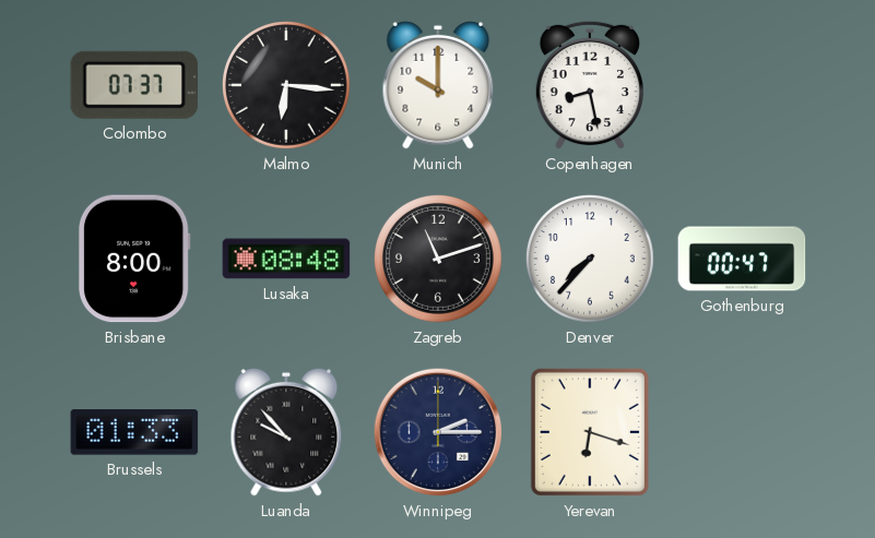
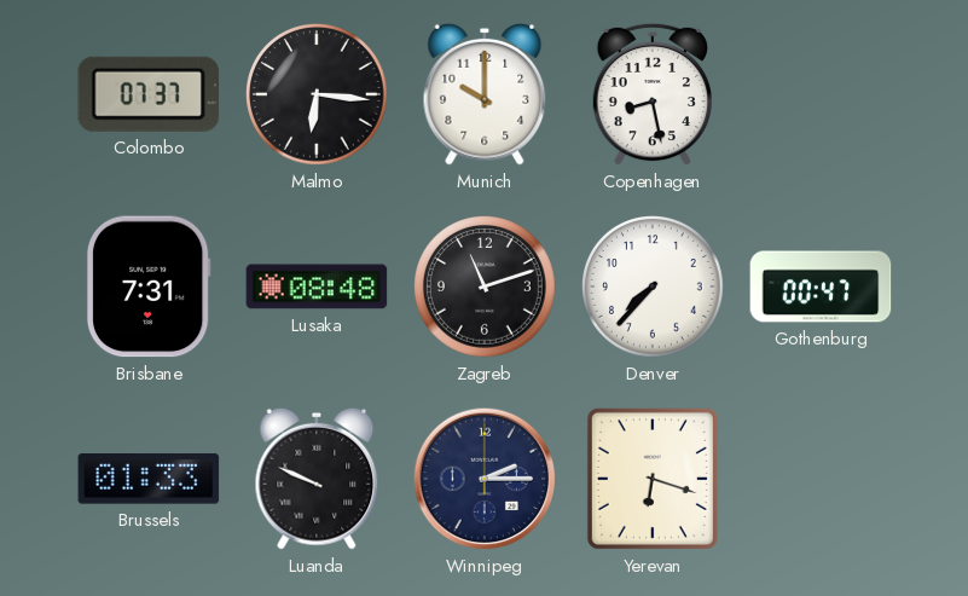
Brisbane: 8:00 -> 7:31 (149, 287)
Luanda: 9:53 -> 9:49 (317, 479)
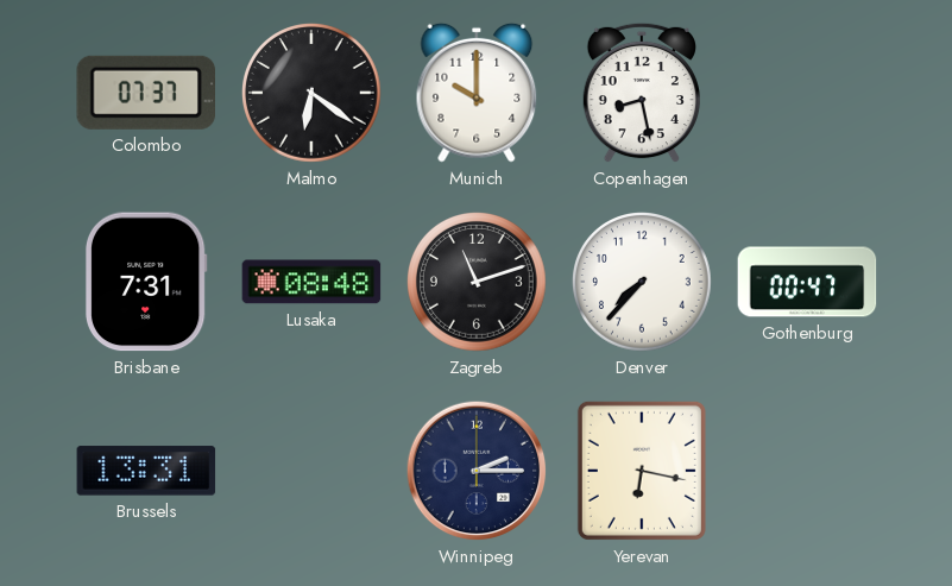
Malmo: 6:16 -> 6:21 (313, 94)
Brussels: 01:33 -> 13:31 (146, 471)
Luanda: 9:49 -> none (317, 479)
Yerevan: 6:18 -> 6:17 (642, 471)
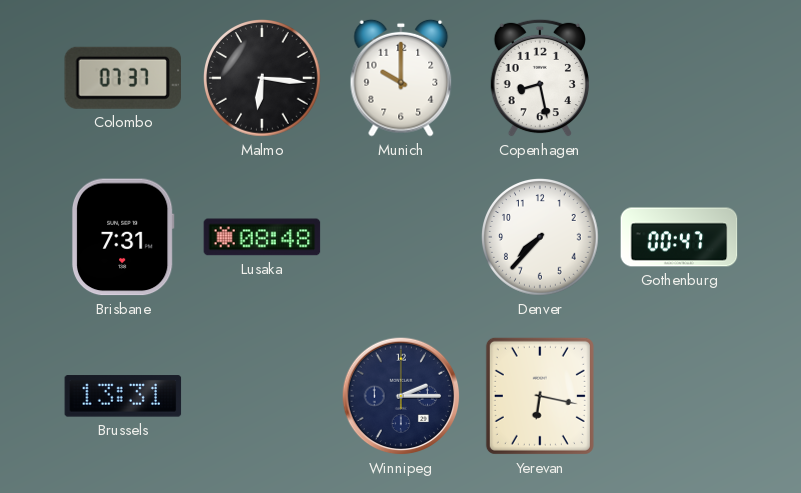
Malmo: 6:21 -> 6:16 (263, 79)
Zagreb: 11:12 -> none (478, 283)
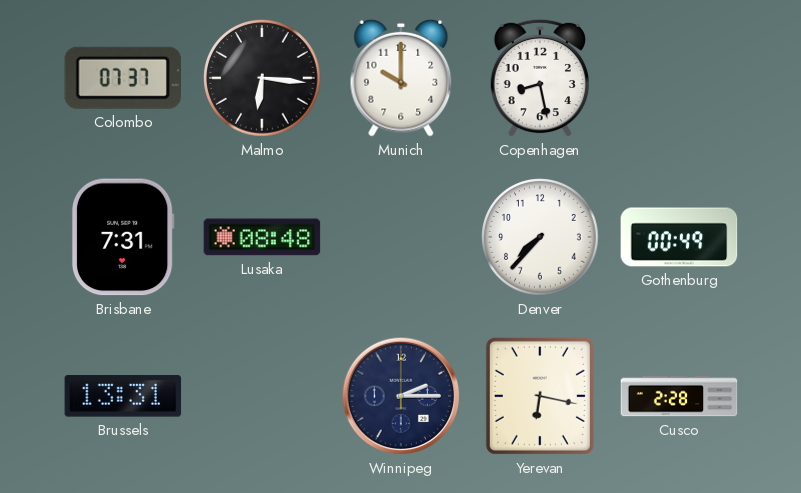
Gothenburg: 00:47 -> 00:49 (679, 237)
Cusco: none -> 2:28 (679, 396)
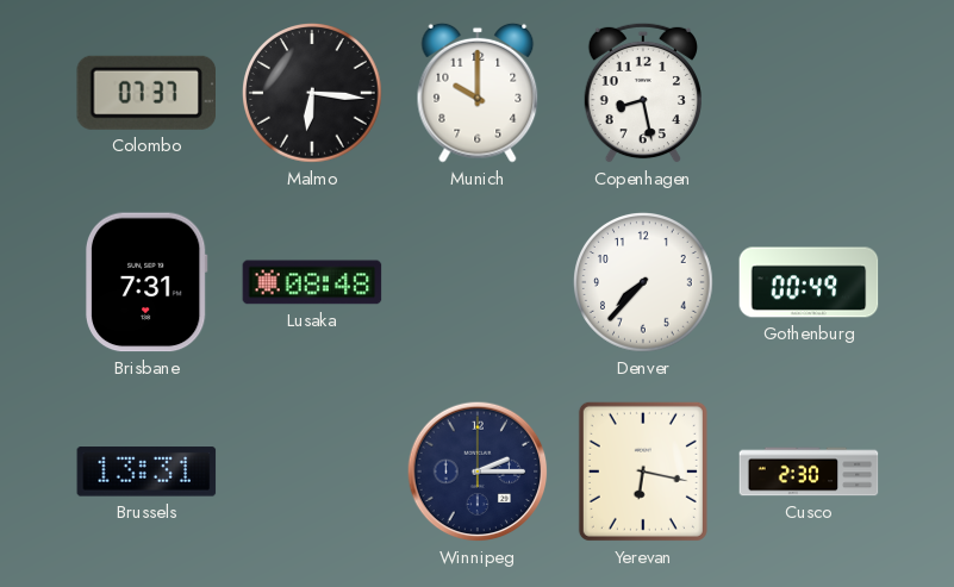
Cusco: 2:28 -> 2:30 (809, 472)
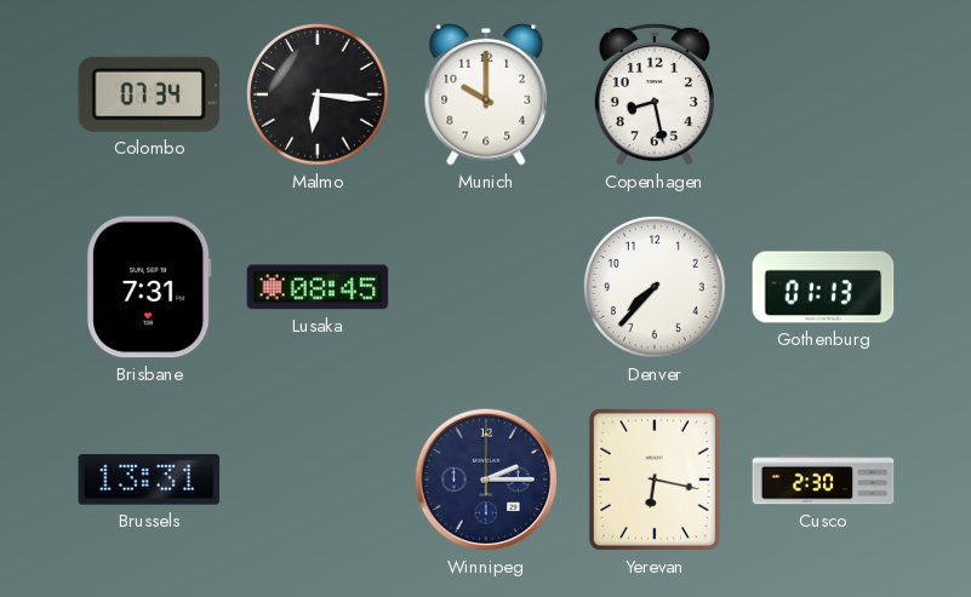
Colombo: 07:37 -> 07:34 (149, 94)
Lusaka: 08:48 -> 08:45 (318, 287)
Gothenburg: 00:49 -> 01:13 (823, 287)
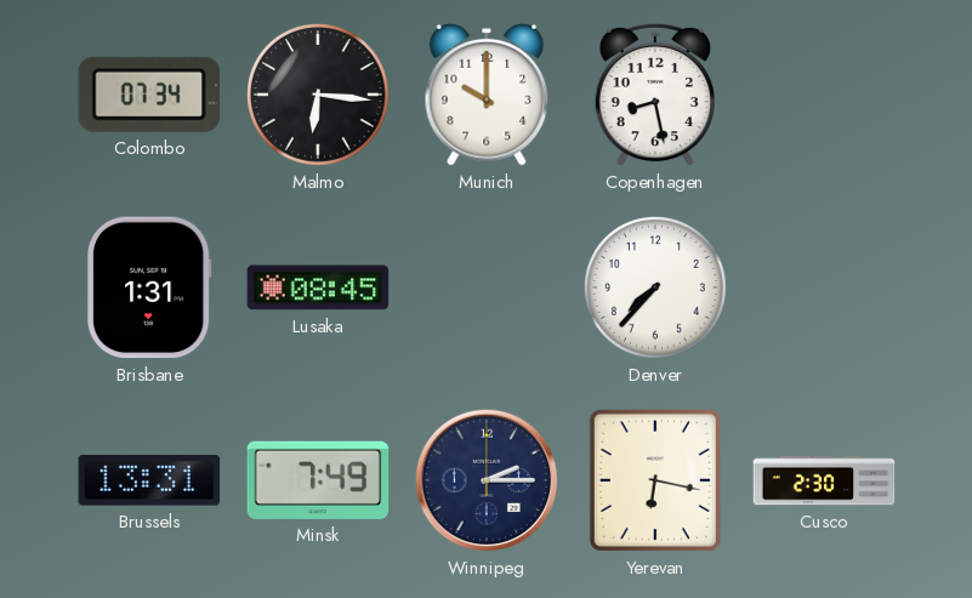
Brisbane: 7:31 -> 1:31 (149, 287)
Gothenburg: 01:13 -> none (823, 287)
Minsk: none -> 7:49 (318, 480)
